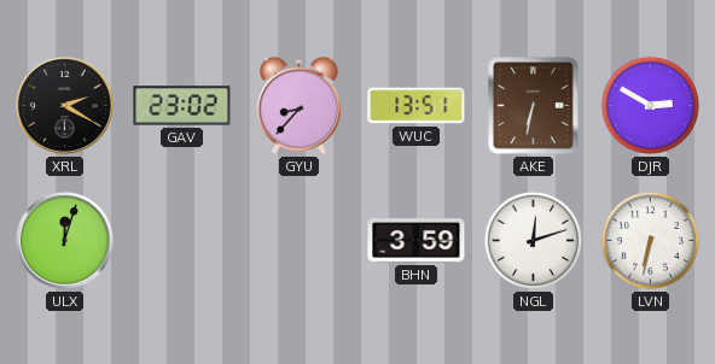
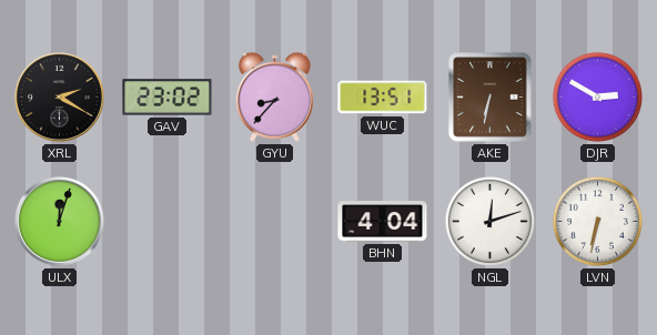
BHN: 3:59 -> 4:04 (383, 222)
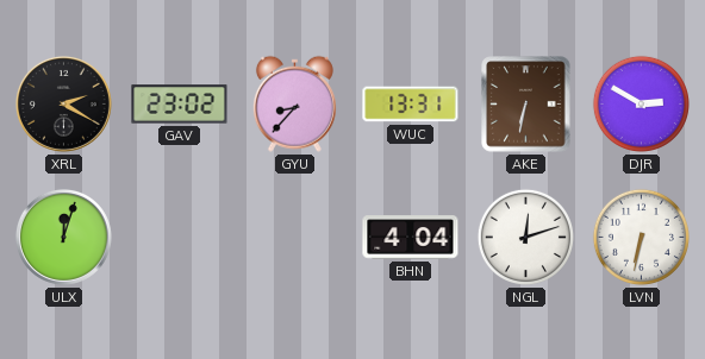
WUC: 13:51 -> 13:31 (411, 105)
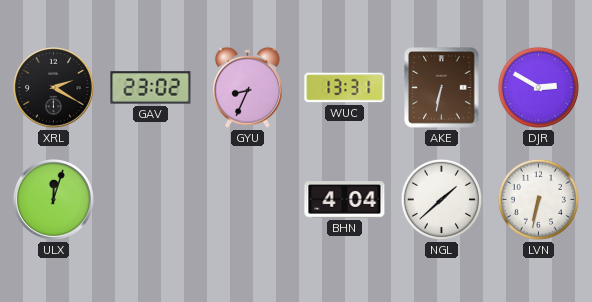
GYU: 8:37 -> 8:34 (247, 87)
NGL: 12:12 -> 1:38 (441, 199)
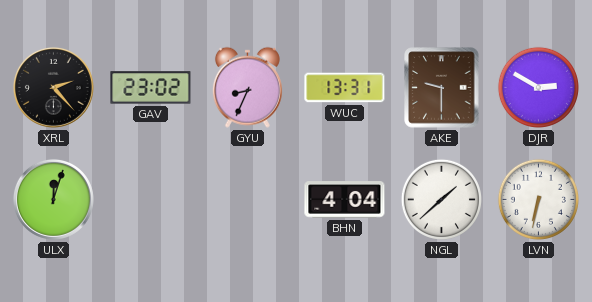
XRL: 2:20 -> 2:23 (53, 87)
AKE: 6:32 -> 9:30 (442, 88)
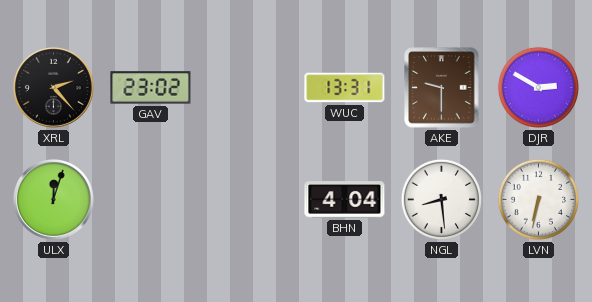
GYU: 8:34 -> none (247, 87)
NGL: 1:38 -> 8:29 (441, 199)
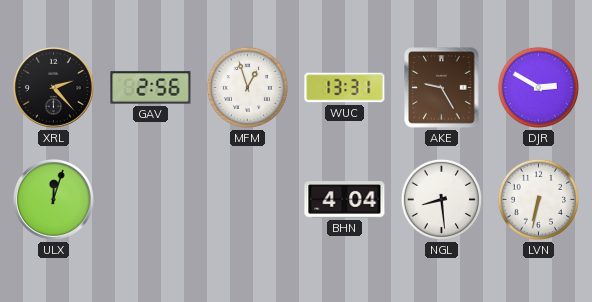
GAV: 23:02 -> 2:56 (151, 88)
MFM: none -> 12:57 (247, 87)
AKE: 9:30 -> 9:25 (442, 88)
